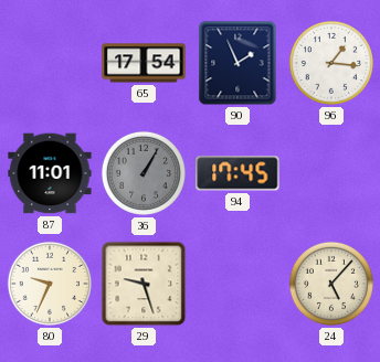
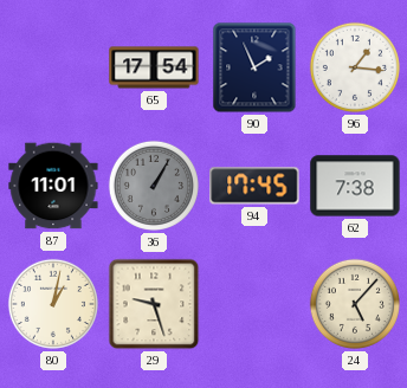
62: none -> 7:38 (355, 186)
80: 9:34 -> 1:02 (53, 304)
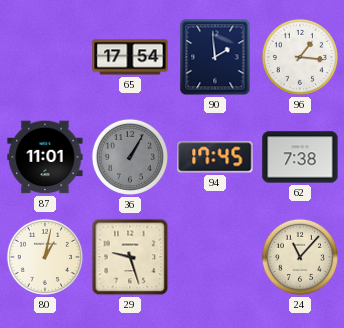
90: 1:56 -> 1:59 (215, 57)
24: 5:07 -> 11:07 (300, 257)
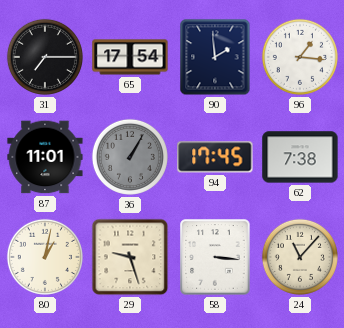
31: none -> 7:15 (45, 57)
58: none -> 3:16 (215, 257)
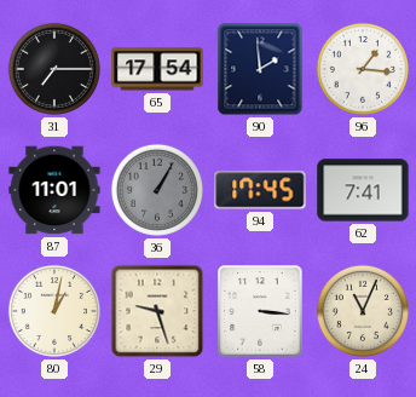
62: 7:38 -> 7:41 (363, 190)
24: 11:07 -> 11:04 (363, 311)
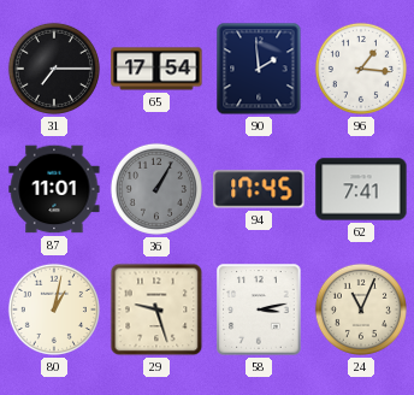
58: 3:16 -> 3:13 (259, 309)
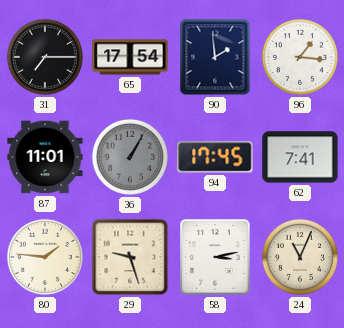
80: 1:02 -> 1:46 (45, 257)
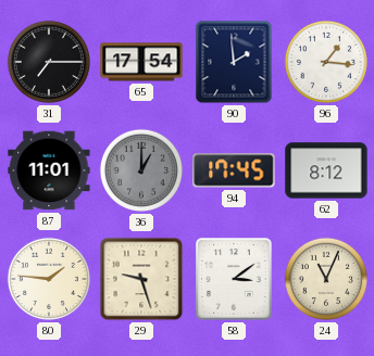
36: 1:05 -> 1:00 (141, 170)
62: 7:41 -> 8:12 (326, 170)
58: 3:13 -> 3:09 (234, 279)
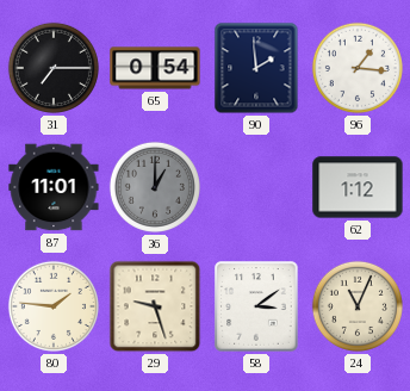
65: 17:54 -> 0:54 (155, 68)
94: 17:45 -> none (234, 170)
62: 8:12 -> 1:12 (358, 187)
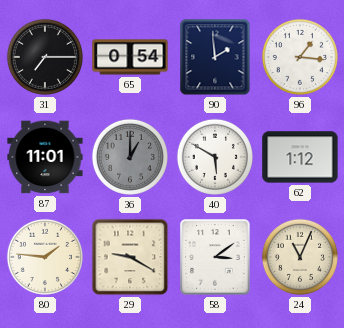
40: none -> 5:50 (215, 157)
29: 9:27 -> 9:20 (130, 257)
